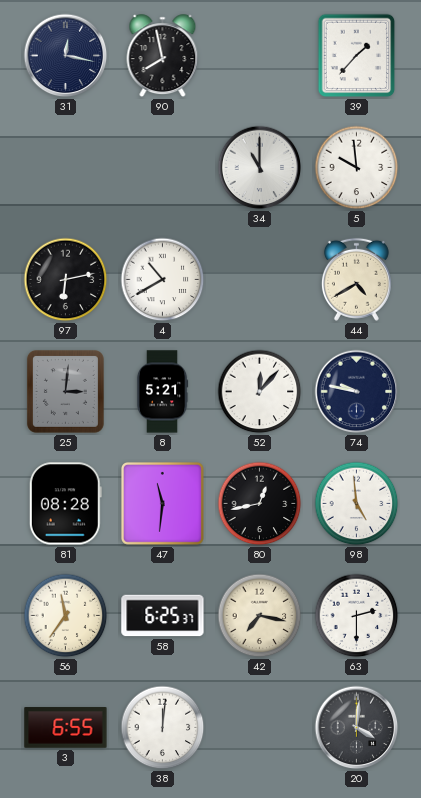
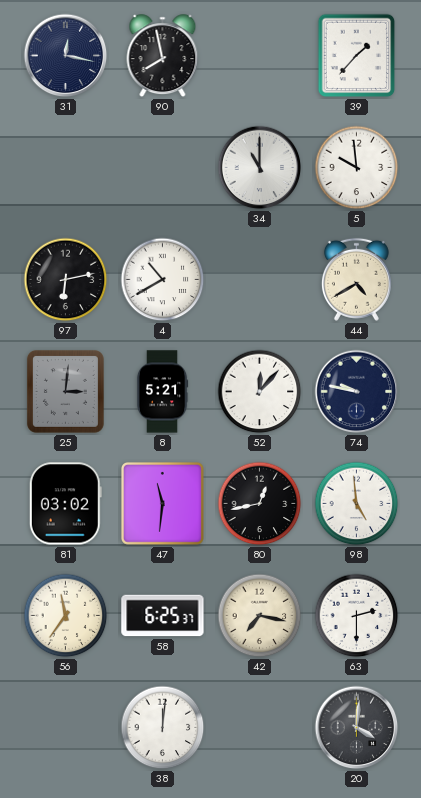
81: 08:28 -> 03:02 (65, 504)
3: 6:55 -> none (66, 728)
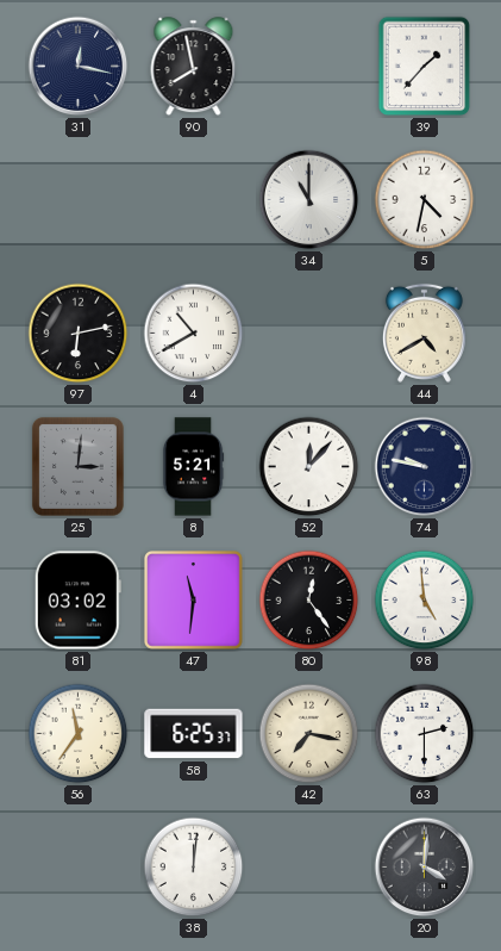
5: 9:59 -> 4:32 (425, 200)
80: 12:43 -> 12:24 (309, 601)
